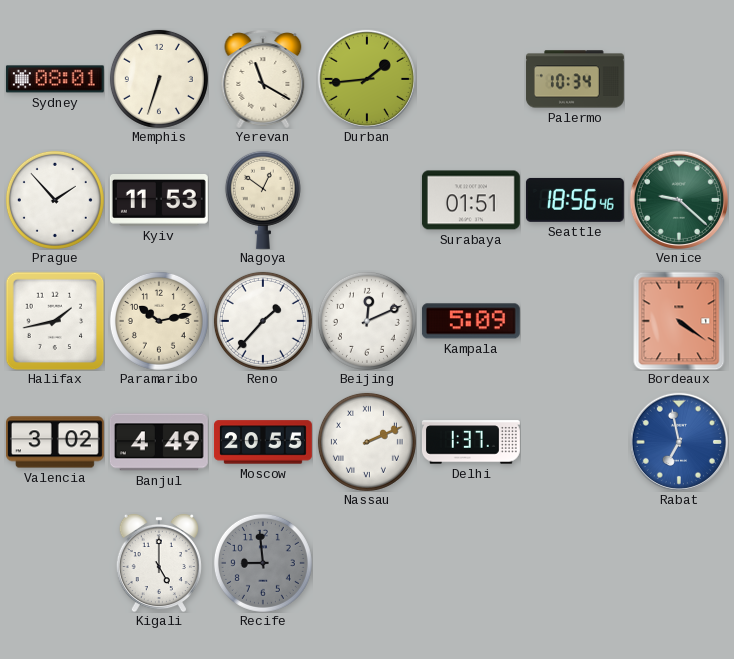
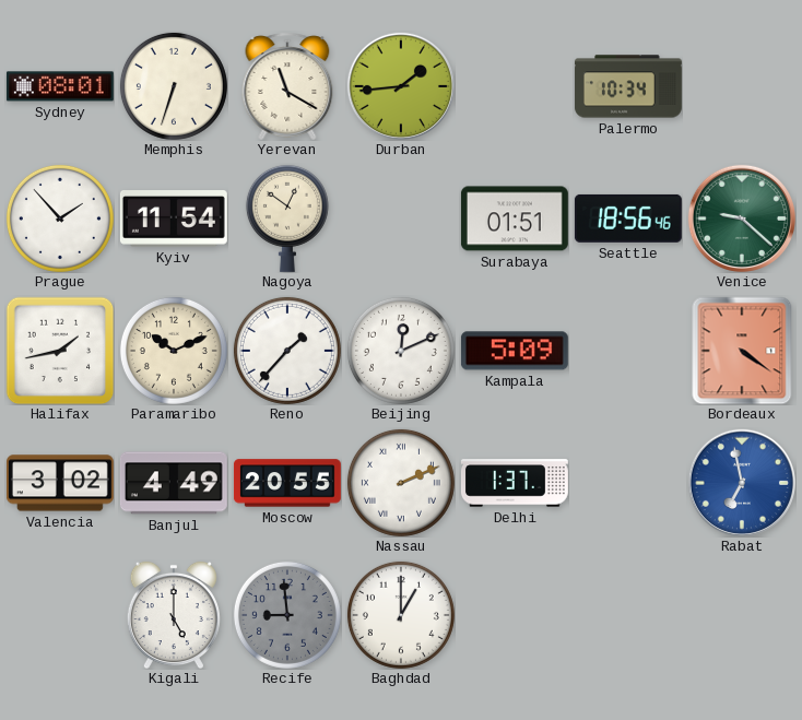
Kyiv: 11:53 -> 11:54 (174, 220)
Paramaribo: 10:13 -> 10:11 (174, 351)
Baghdad: none -> 1:00 (401, 615)
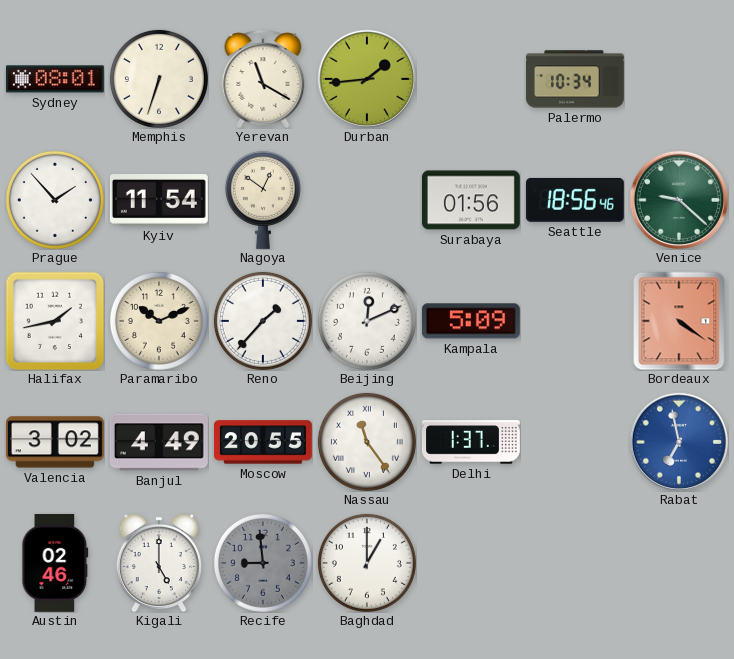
Surabaya: 01:51 -> 01:56 (471, 200)
Nassau: 2:11 -> 11:24 (367, 442)
Austin: none -> 02:46 (55, 563)
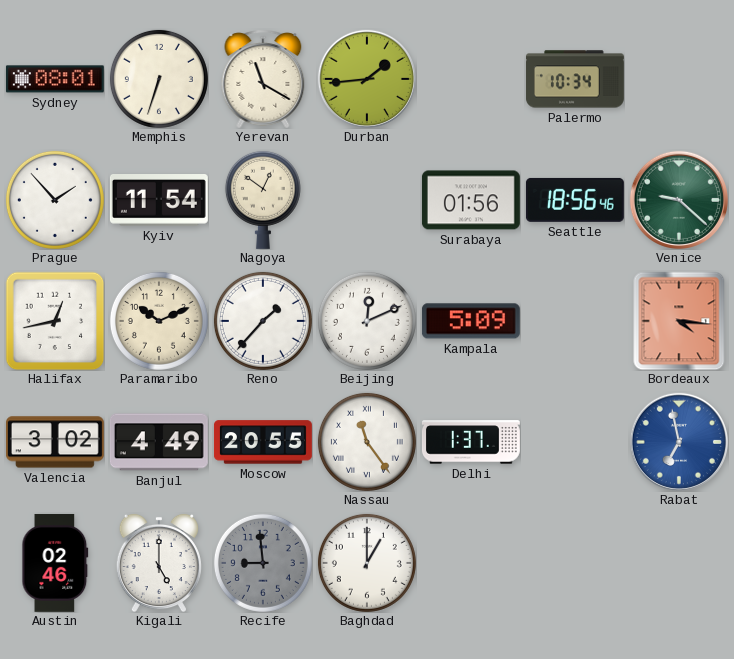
Halifax: 1:43 -> 12:43 (55, 321)
Bordeaux: 4:21 -> 4:16 (679, 321)
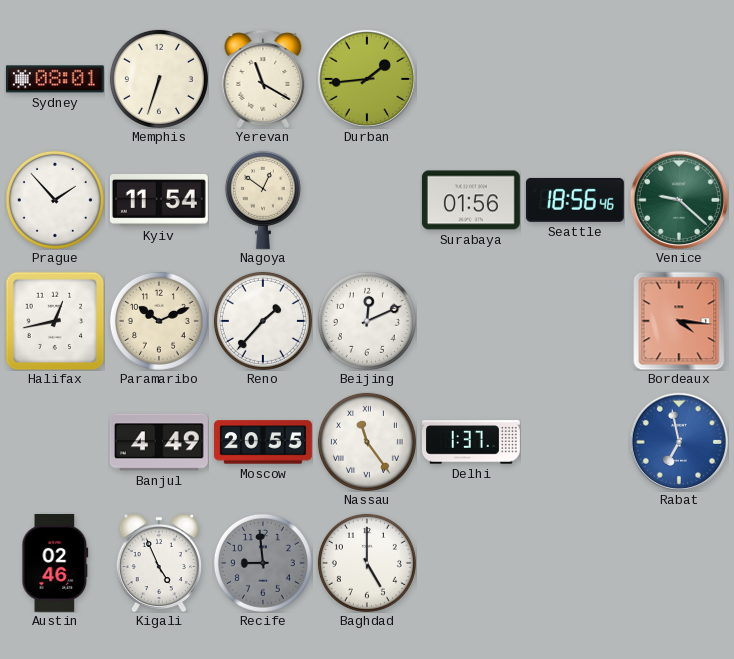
Palermo: 10:34 -> none (575, 79)
Kampala: 5:09 -> none (471, 321)
Valencia: 3:02 -> none (55, 442)
Kigali: 5:00 -> 4:56 (159, 563)
Baghdad: 1:00 -> 5:00 (367, 563)
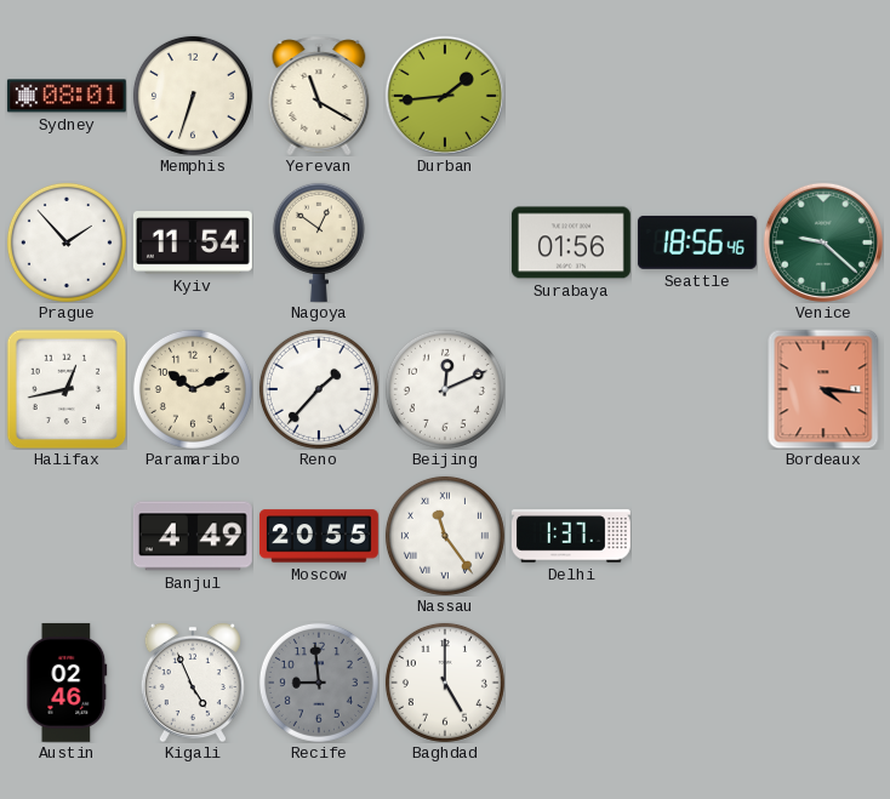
Rabat: 6:58 -> none (679, 442)
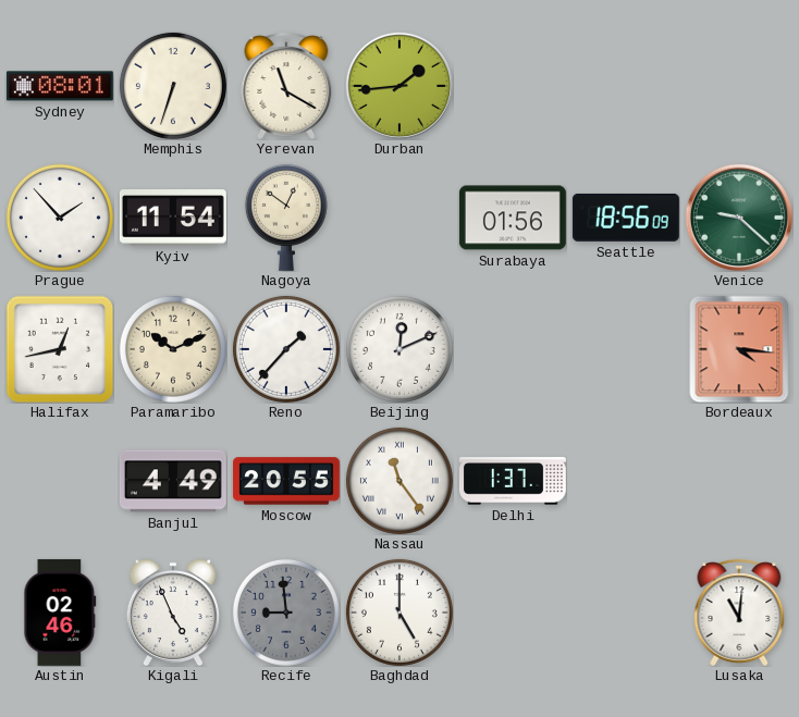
Seattle: 18:56:46 -> 18:56:09 (626, 218)
Lusaka: none -> 11:01 (739, 613)
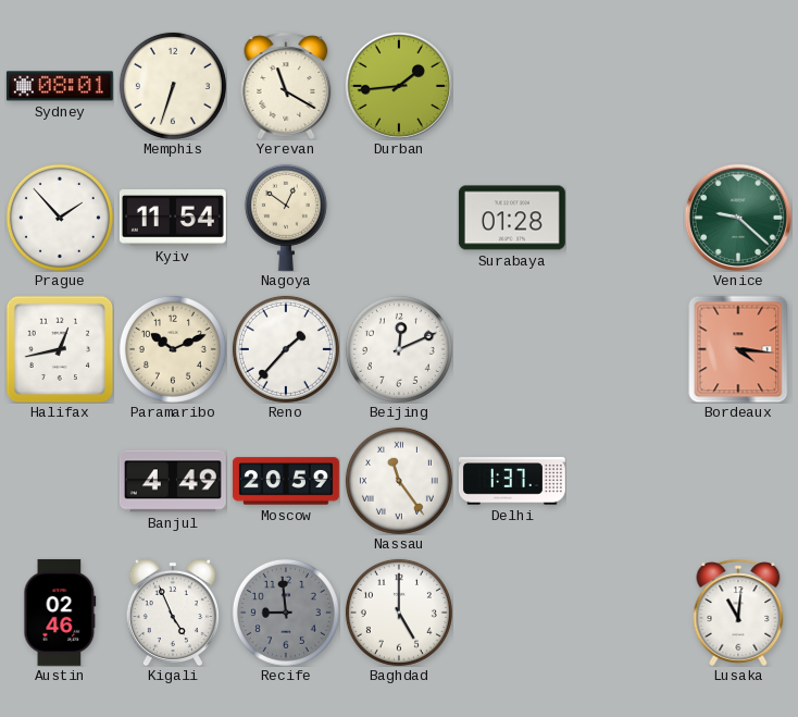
Surabaya: 01:56 -> 01:28 (512, 218)
Seattle: 18:56 -> none (626, 218)
Moscow: 20:55 -> 20:59 (286, 481)
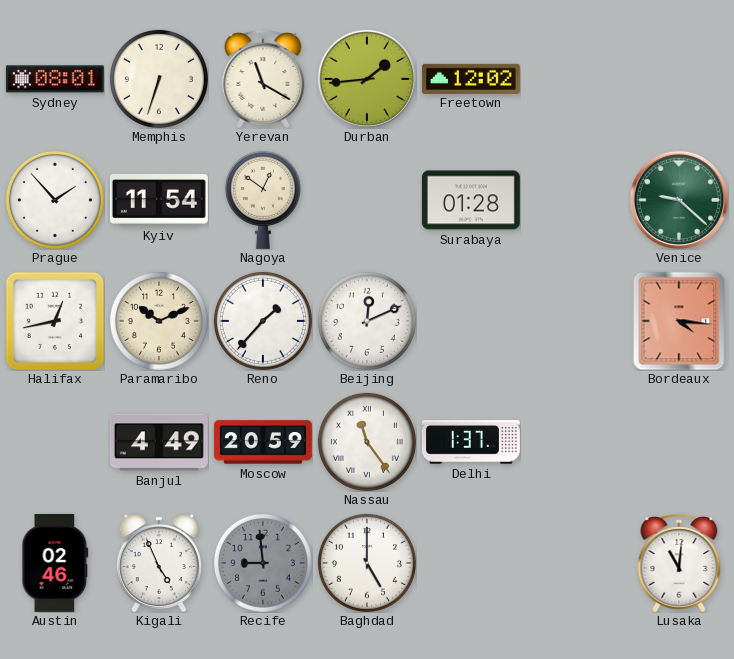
Freetown: none -> 12:02 (471, 78)
